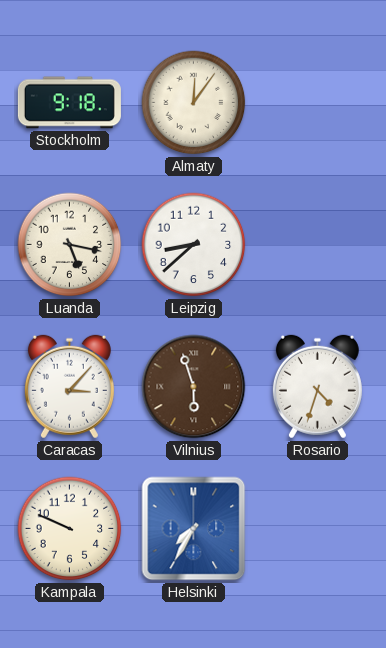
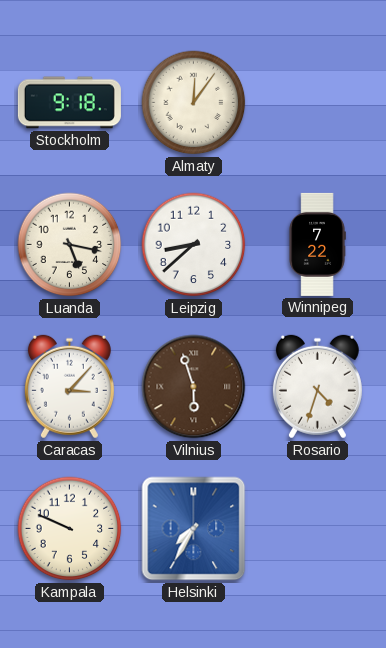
Winnipeg: none -> 7:22 (317, 244)
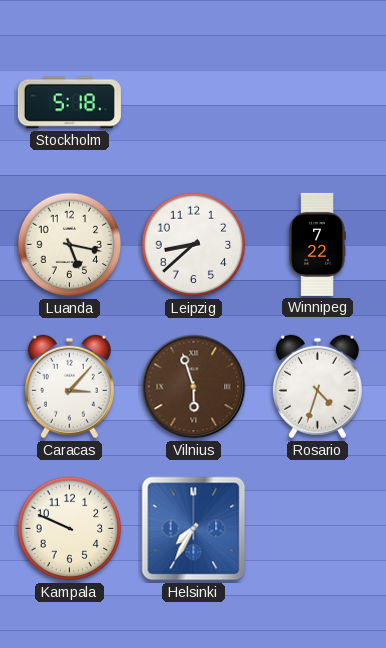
Stockholm: 9:18 -> 5:18 (69, 103)
Almaty: 12:06 -> none (194, 103)
